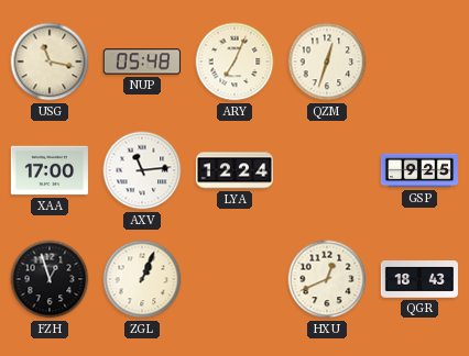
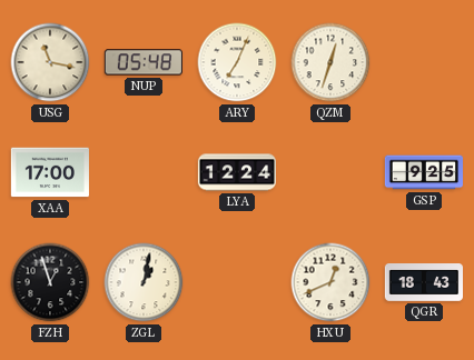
AXV: 11:14 -> none (142, 170)
ZGL: 1:04 -> 1:02 (144, 282)
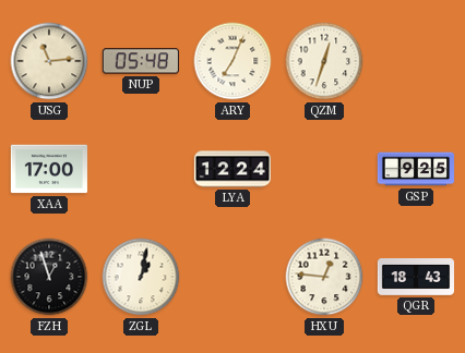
USG: 11:17 -> 11:14 (49, 61)
HXU: 12:41 -> 12:46 (324, 277)
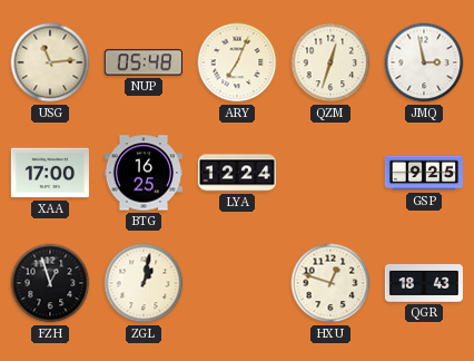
JMQ: none -> 2:58 (424, 62)
BTG: none -> 16:25 (142, 173)
HXU: 12:46 -> 12:48 (330, 283)
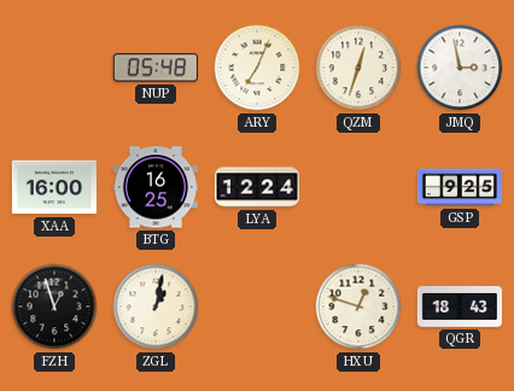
USG: 11:14 -> none (50, 62)
XAA: 17:00 -> 16:00 (53, 187)
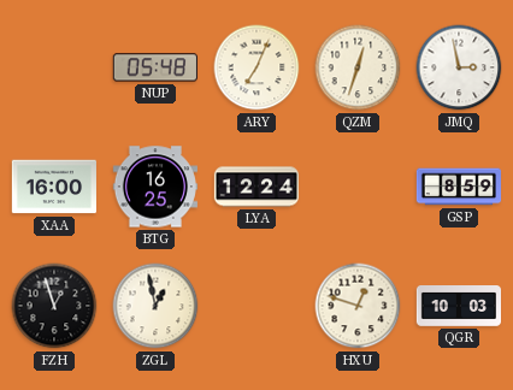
GSP: 9:25 -> 8:59 (459, 187)
ZGL: 1:02 -> 12:58 (155, 306)
QGR: 18:43 -> 10:03 (458, 307)
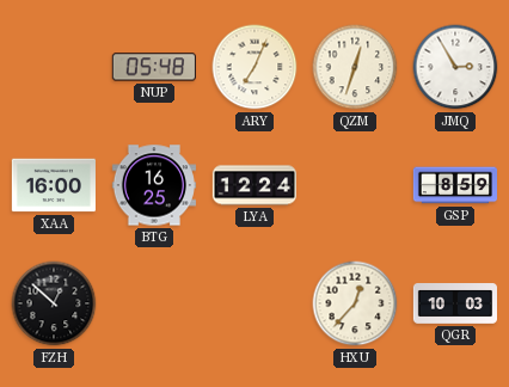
JMQ: 2:58 -> 2:55 (455, 67)
FZH: 12:57 -> 12:52 (54, 303)
ZGL: 12:58 -> none (155, 306)
HXU: 12:48 -> 12:37 (355, 303)
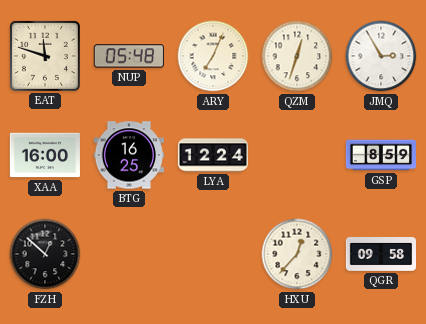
EAT: none -> 11:48 (45, 56)
QGR: 10:03 -> 09:58 (380, 255)
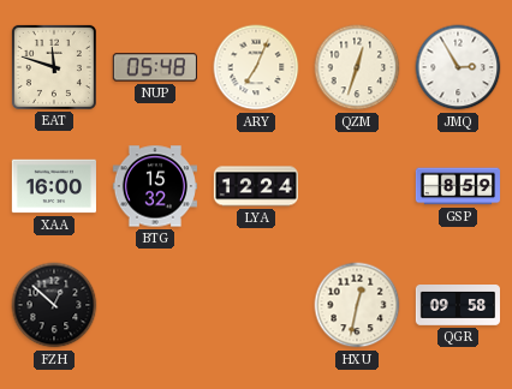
BTG: 16:25 -> 15:32 (154, 186)
HXU: 12:37 -> 12:32 (357, 305)
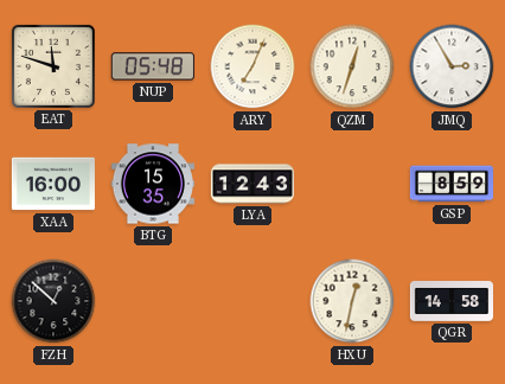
BTG: 15:32 -> 15:35 (152, 184)
LYA: 12:24 -> 12:43 (251, 184)
QGR: 09:58 -> 14:58 (450, 302)
